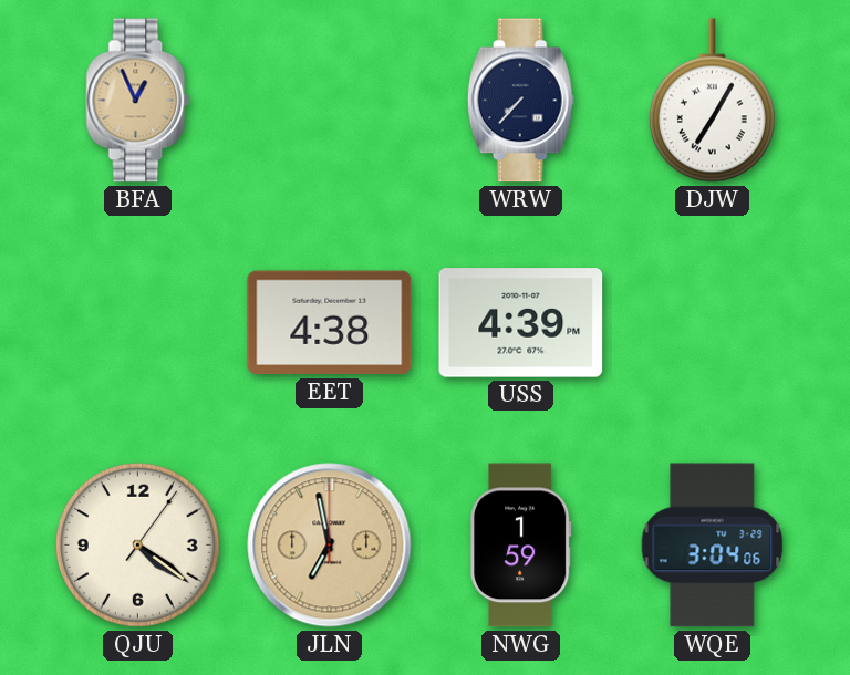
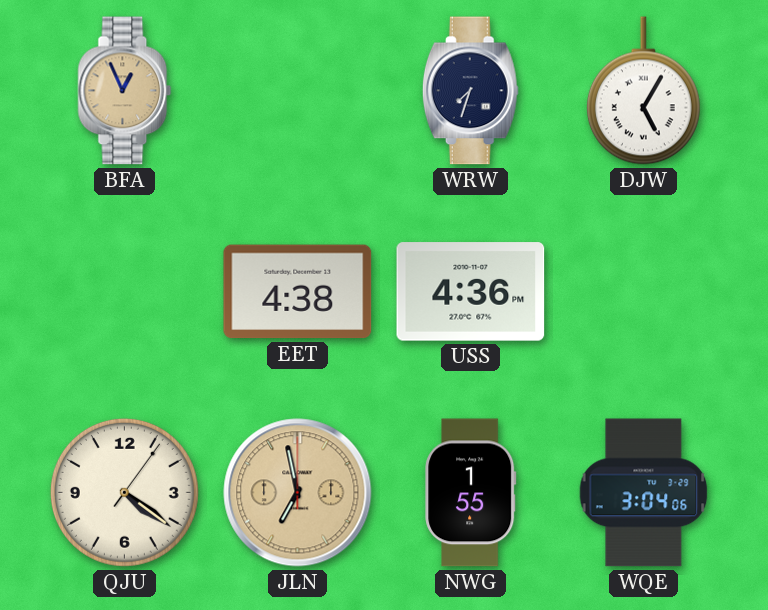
WRW: 7:37 -> 7:33 (470, 91)
DJW: 7:05 -> 5:05 (643, 91)
USS: 4:39 -> 4:36 (471, 292)
NWG: 1:59 -> 1:55 (471, 493)
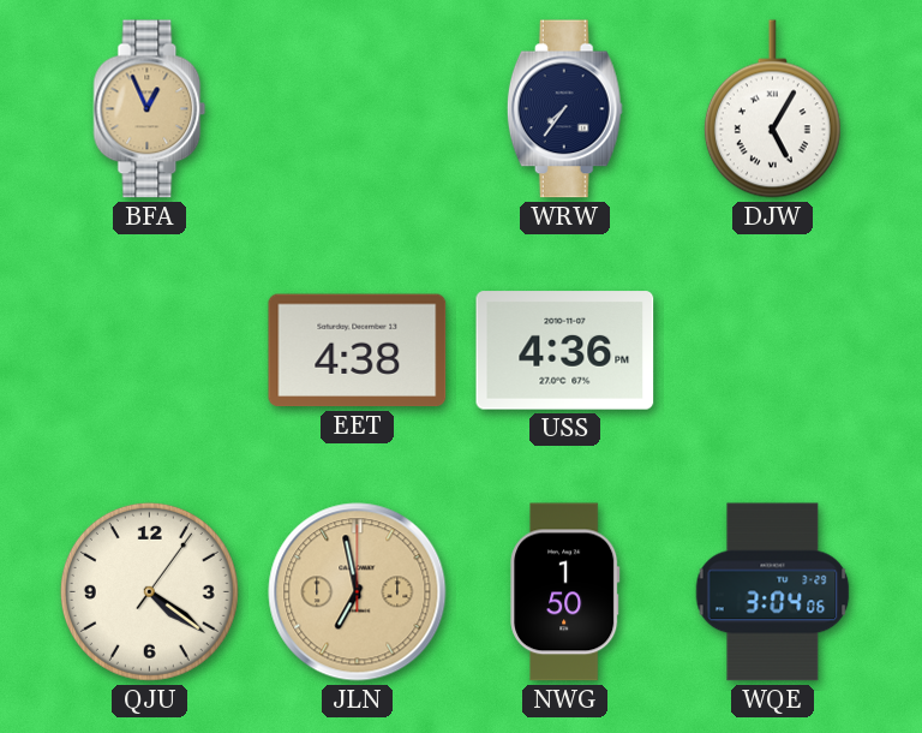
WRW: 7:33 -> 7:36 (564, 109)
NWG: 1:55 -> 1:50 (565, 592)
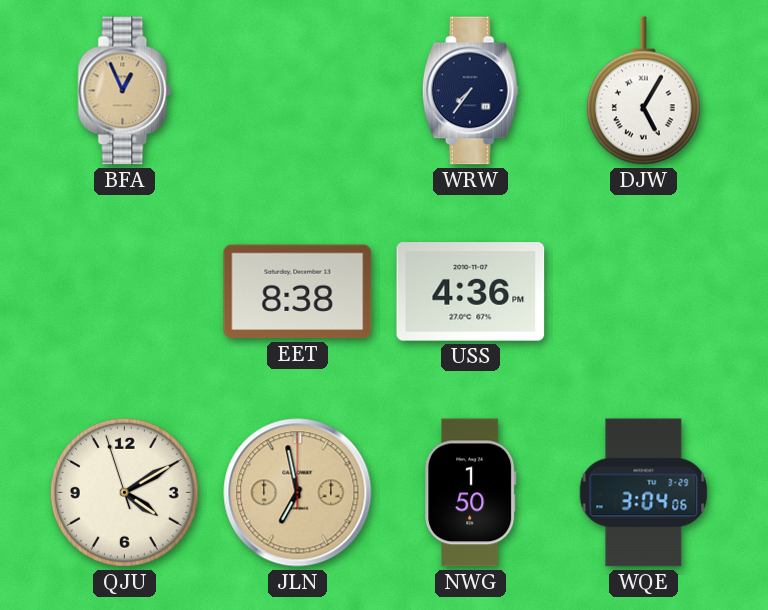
EET: 4:38 -> 8:38 (298, 292)
QJU: 4:21 -> 4:09 (124, 492)
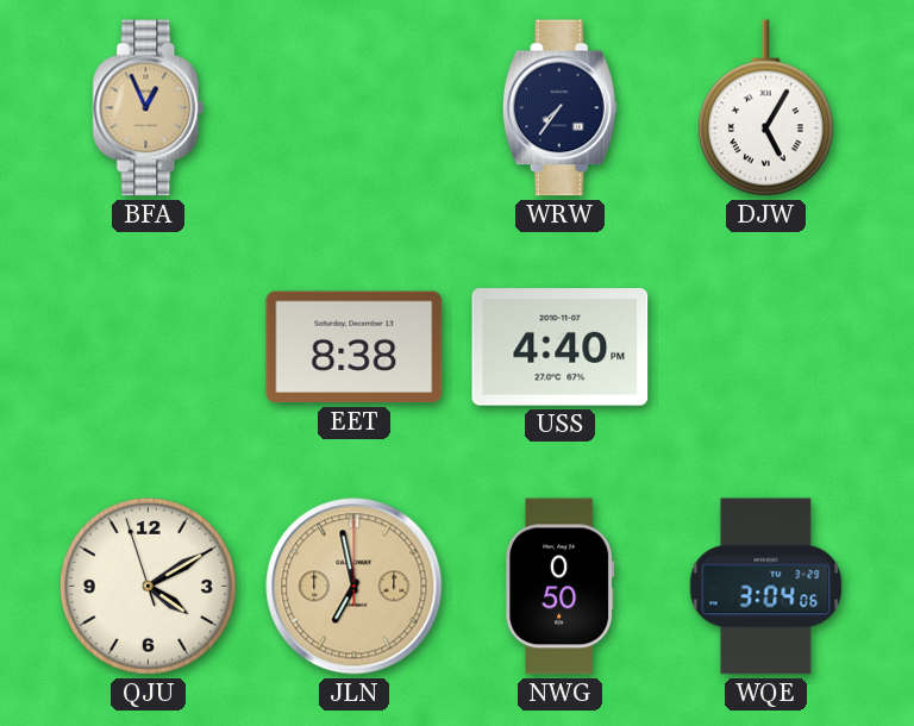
USS: 4:36 -> 4:40 (561, 348)
NWG: 1:50 -> 0:50 (561, 587)
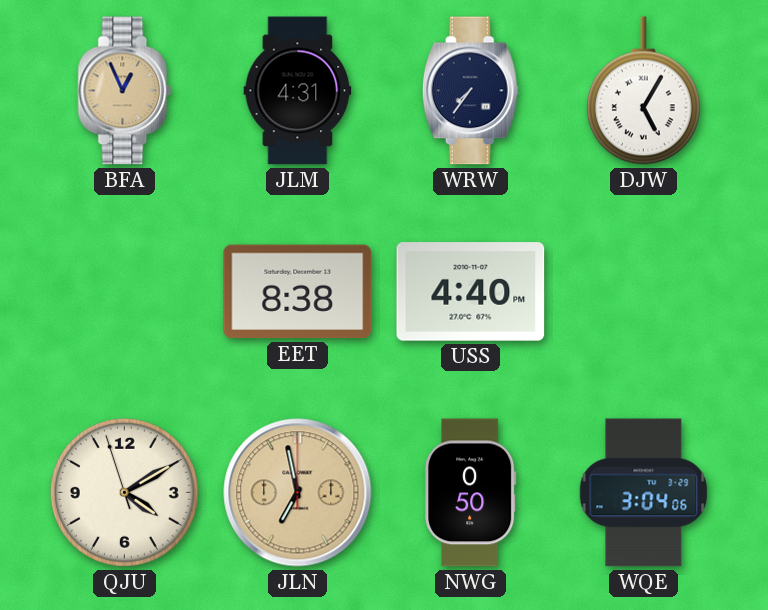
JLM: none -> 4:31 (298, 91)
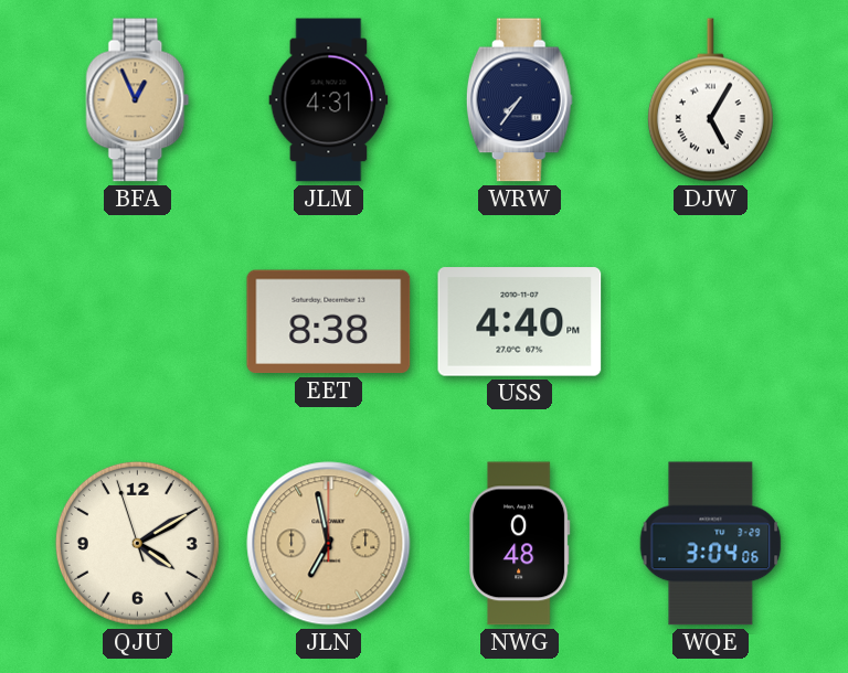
NWG: 0:50 -> 0:48 (520, 544)
